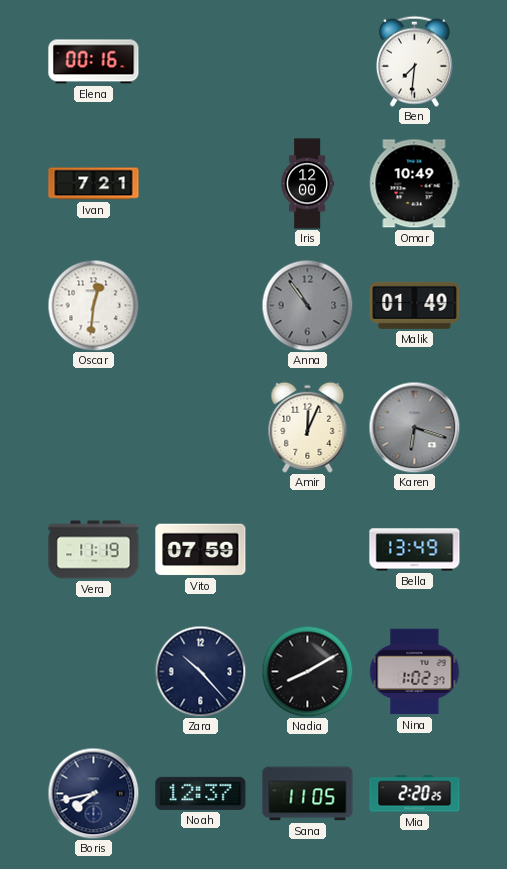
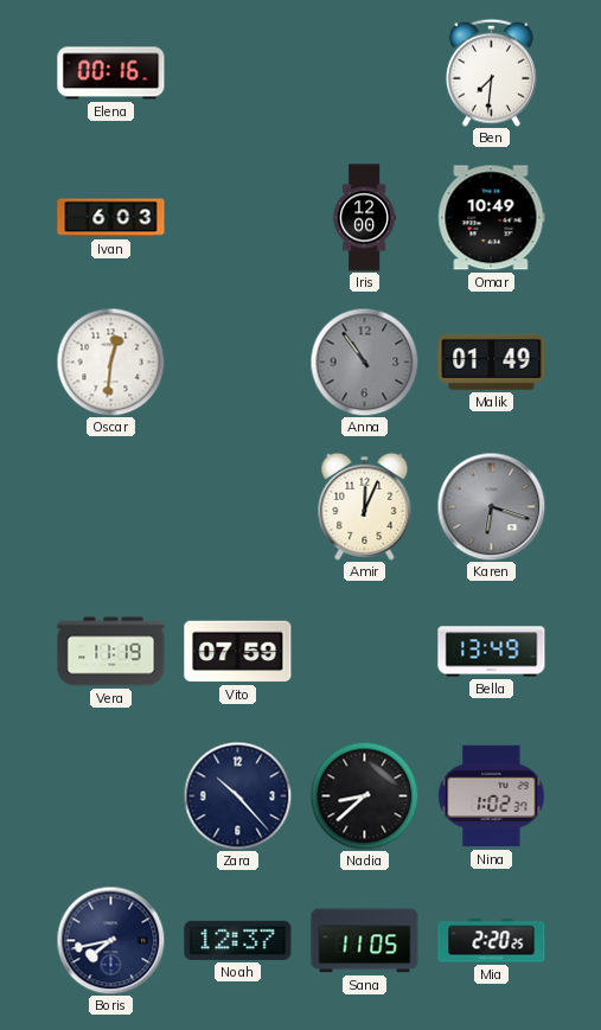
Ivan: 7:21 -> 6:03 (111, 218)
Nadia: 8:10 -> 8:38 (364, 795)
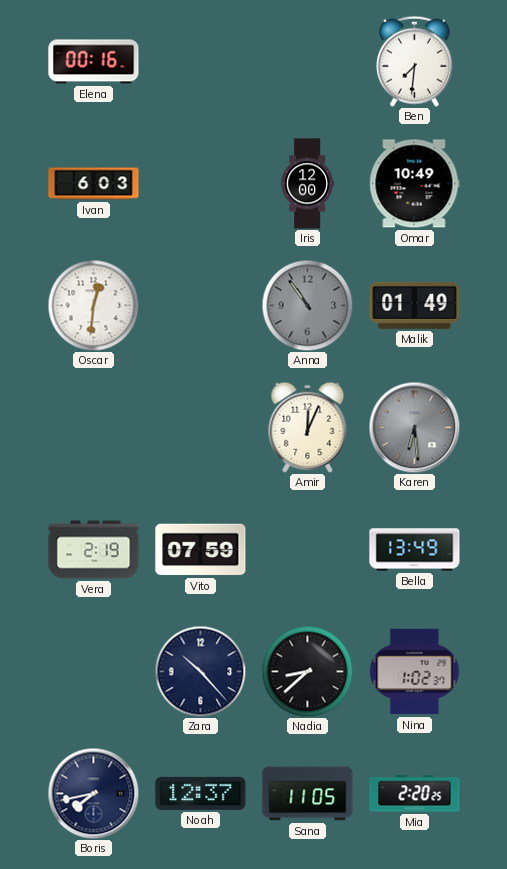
Karen: 6:18 -> 6:29 (414, 427)
Vera: 11:19 -> 2:19 (94, 550)
